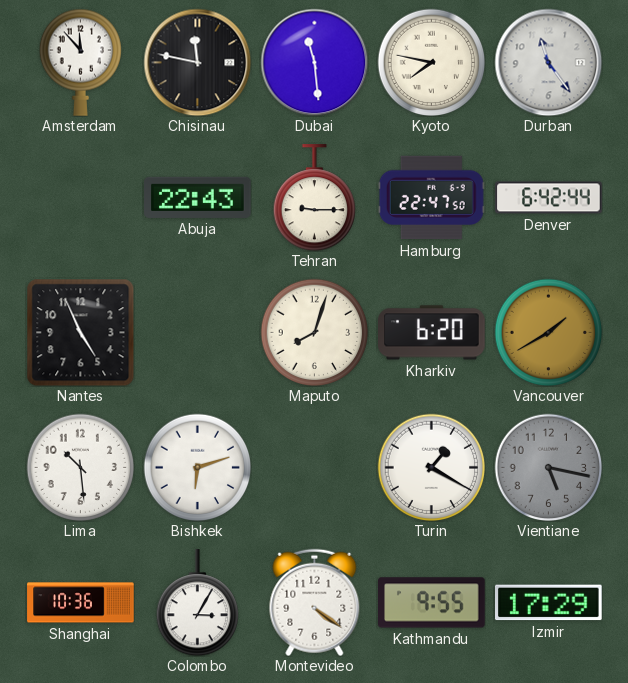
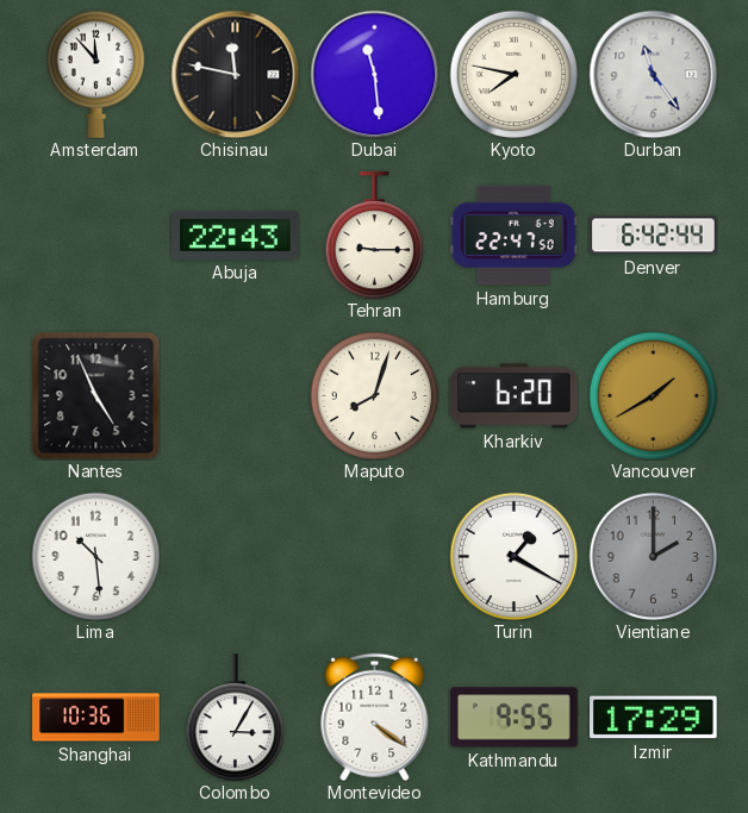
Bishkek: 6:12 -> none (197, 467)
Vientiane: 5:17 -> 2:00 (653, 556)
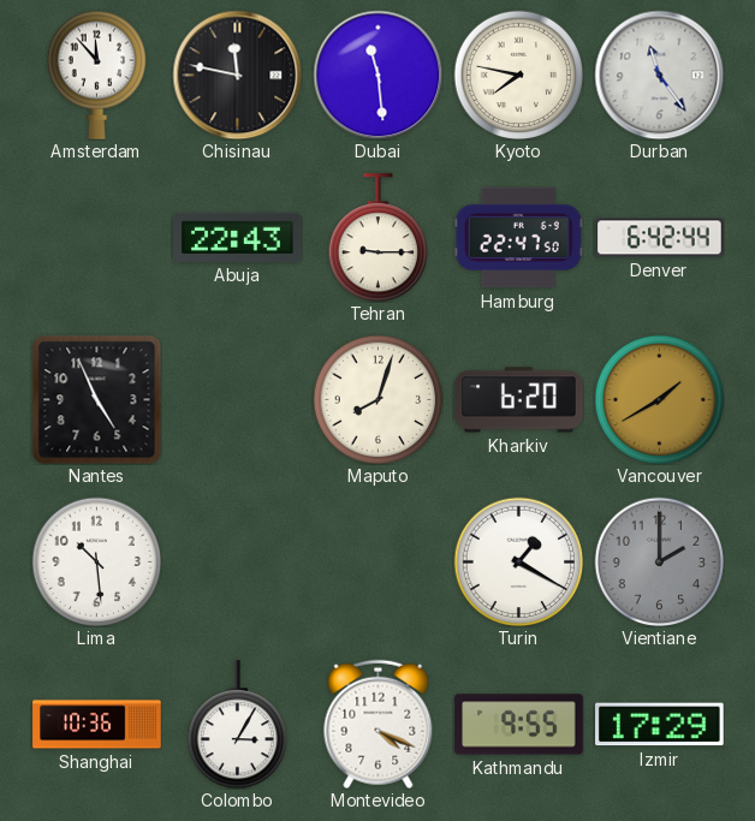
Montevideo: 4:21 -> 4:19 (379, 724)
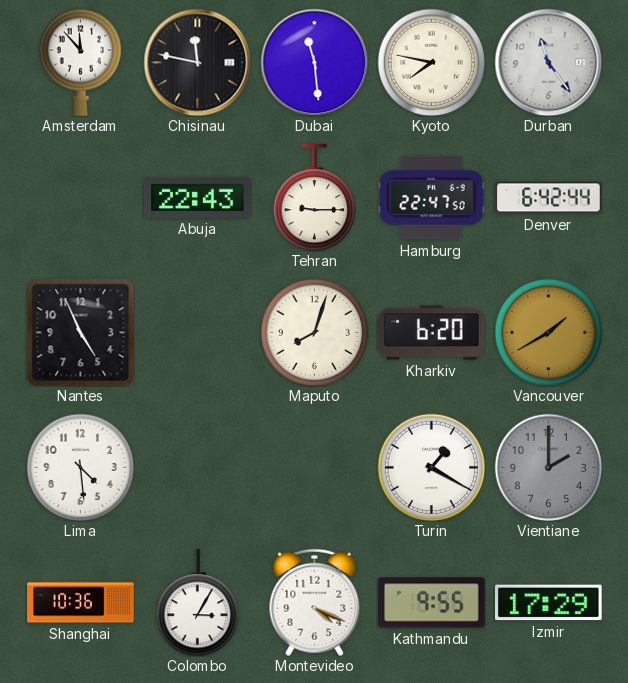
Lima: 10:29 -> 4:29 (80, 467)
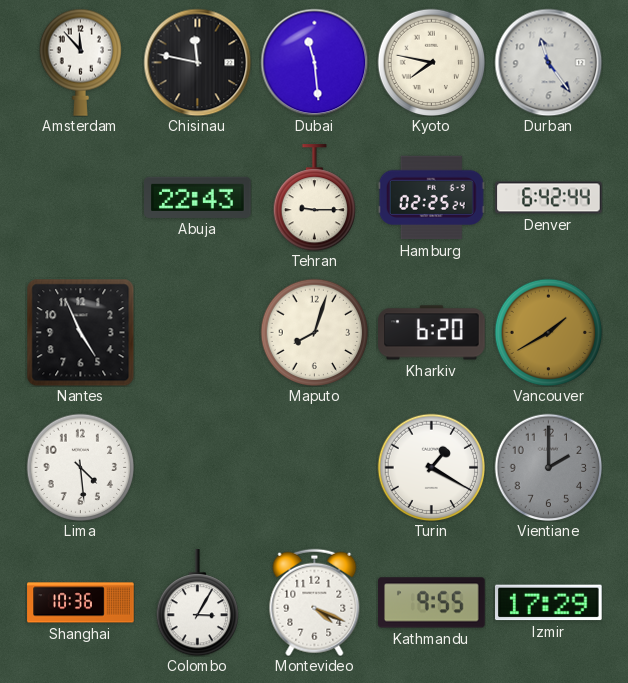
Hamburg: 22:47 -> 02:25 (431, 198)
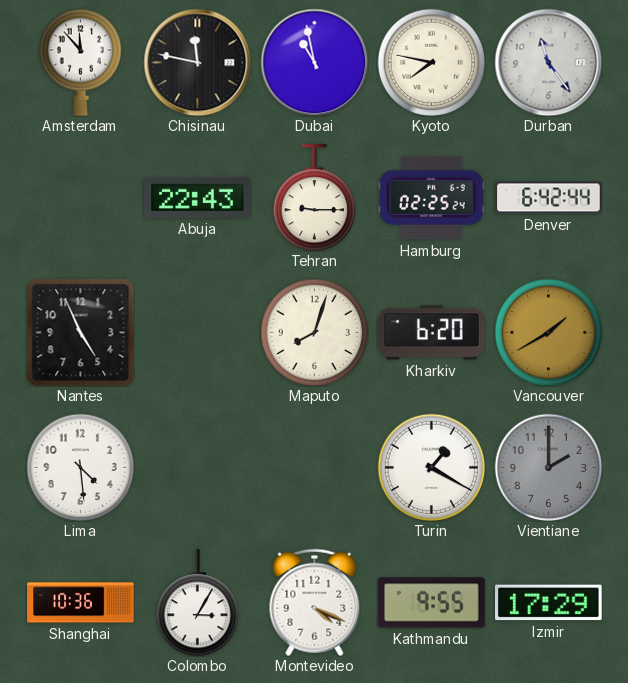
Dubai: 11:29 -> 10:58 (314, 62)
